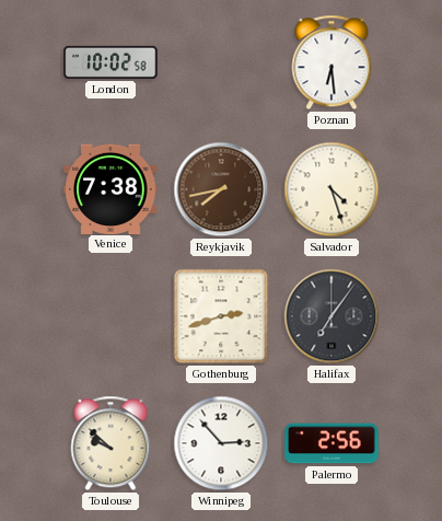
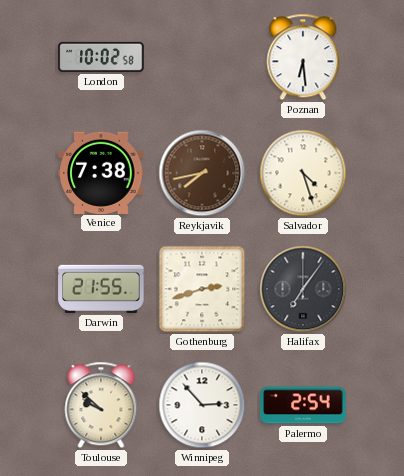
Darwin: none -> 21:55 (101, 289)
Palermo: 2:56 -> 2:54 (303, 405)
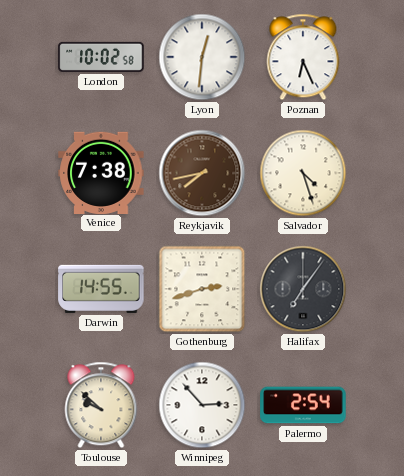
Lyon: none -> 12:31 (202, 57)
Poznan: 6:29 -> 6:26 (303, 57)
Darwin: 21:55 -> 14:55 (101, 289)
